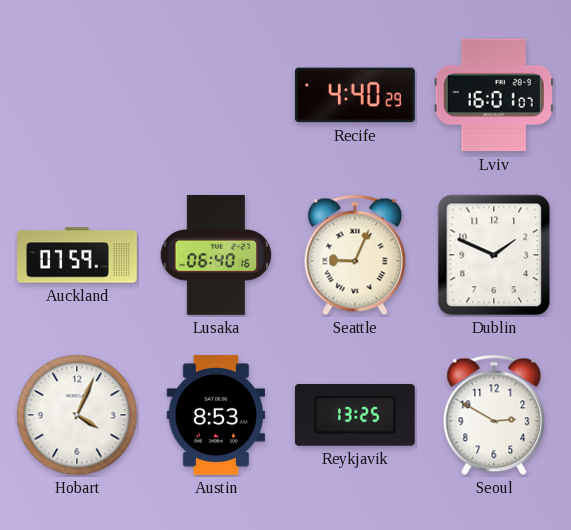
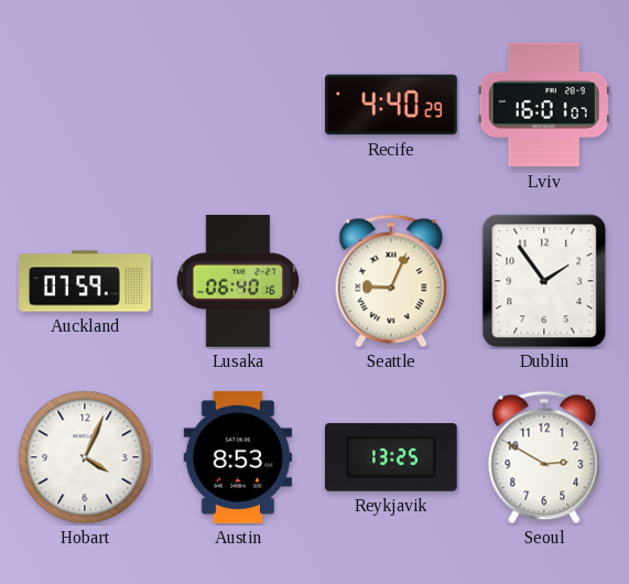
Dublin: 1:49 -> 1:54 (544, 281)
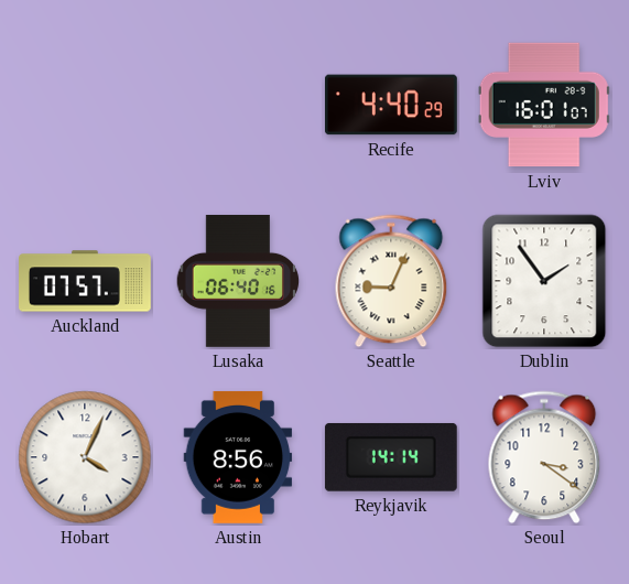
Auckland: 07:59 -> 07:57 (86, 281)
Austin: 8:53 -> 8:56 (238, 457)
Reykjavik: 13:25 -> 14:14 (391, 457)
Seoul: 2:50 -> 3:21 (544, 457)
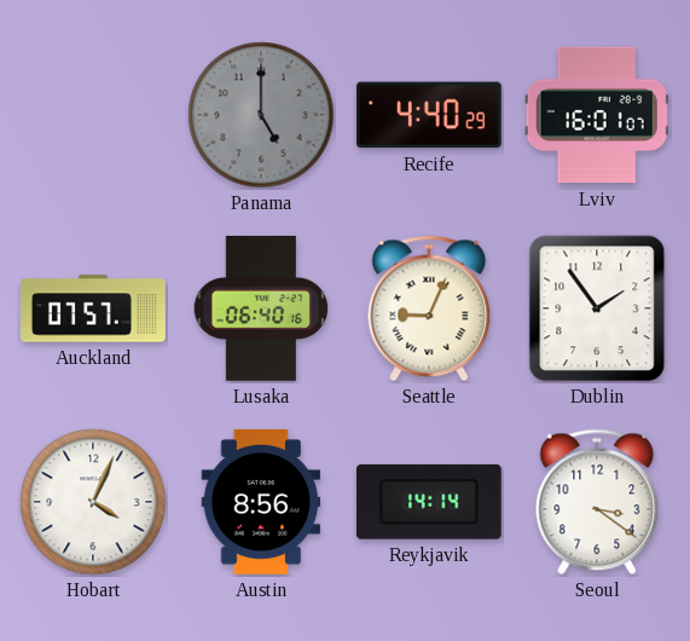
Panama: none -> 5:00 (261, 115)
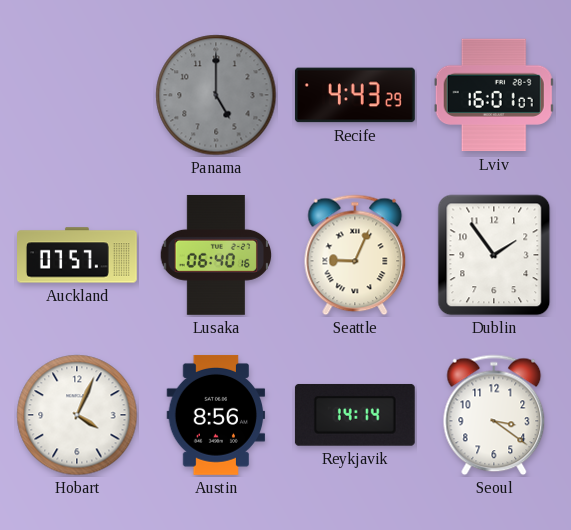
Recife: 4:40 -> 4:43 (355, 95)
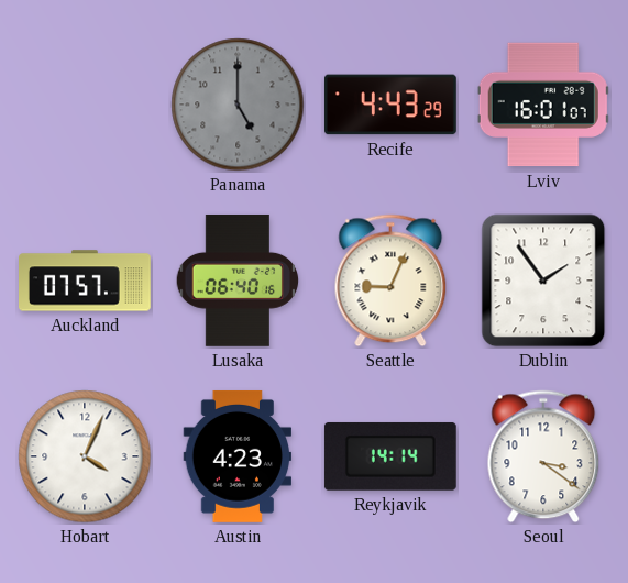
Austin: 8:56 -> 4:23 (238, 457)
